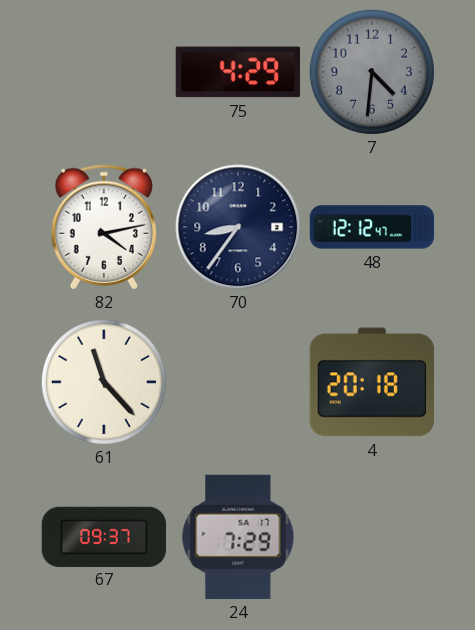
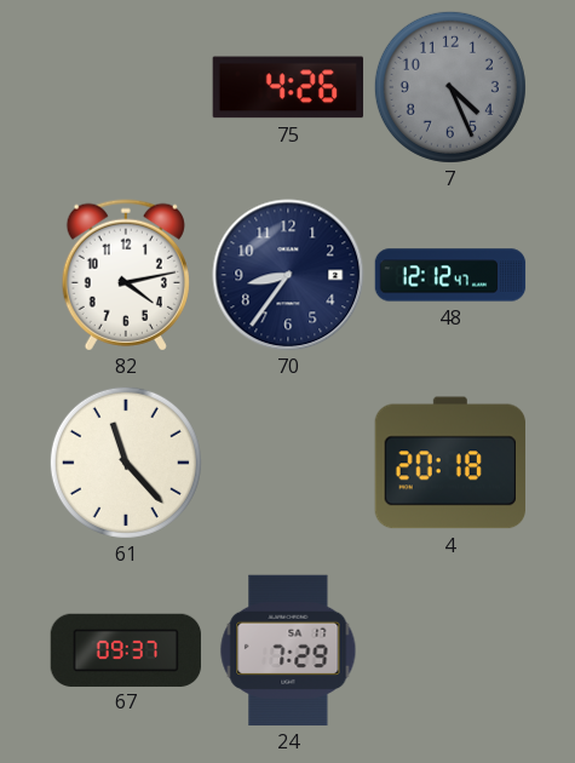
75: 4:29 -> 4:26 (288, 87)
7: 4:31 -> 4:26 (450, 87)
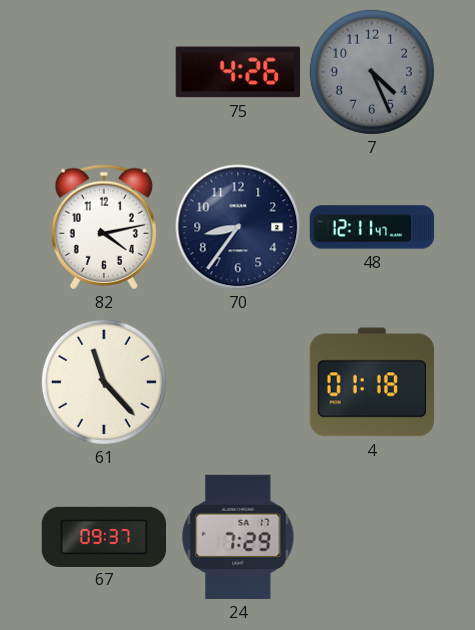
48: 12:12 -> 12:11 (372, 227)
4: 20:18 -> 01:18 (371, 382)
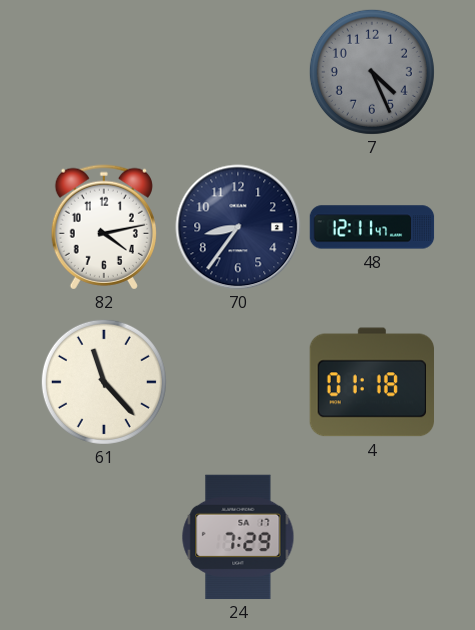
75: 4:26 -> none (238, 72)
67: 09:37 -> none (104, 536)
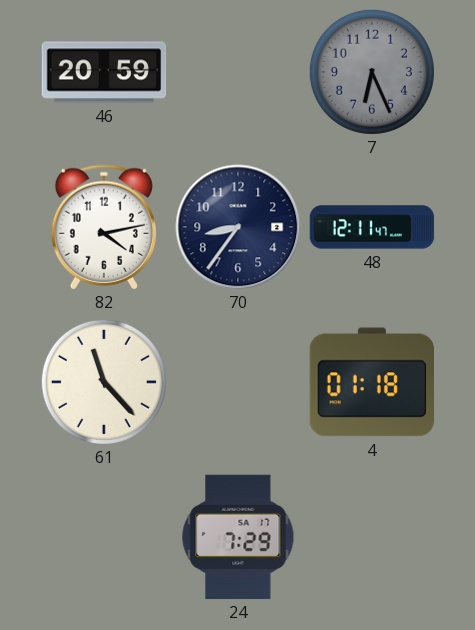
46: none -> 20:59 (104, 72)
7: 4:26 -> 6:26 (372, 72)
